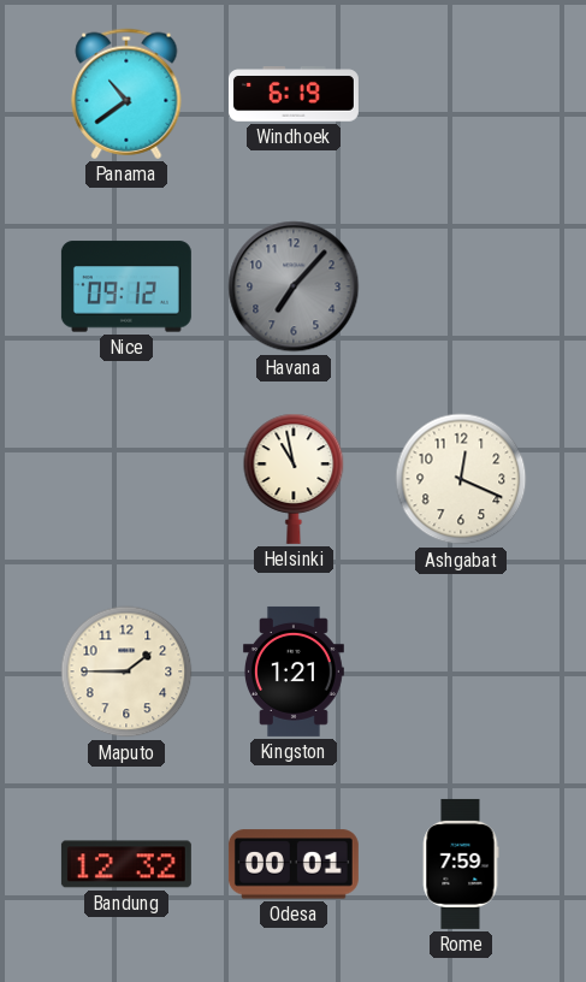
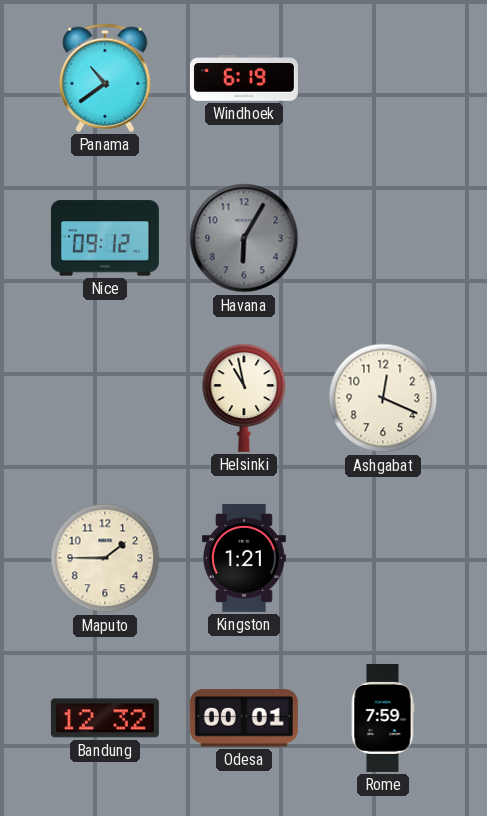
Havana: 7:07 -> 6:05 (244, 238)
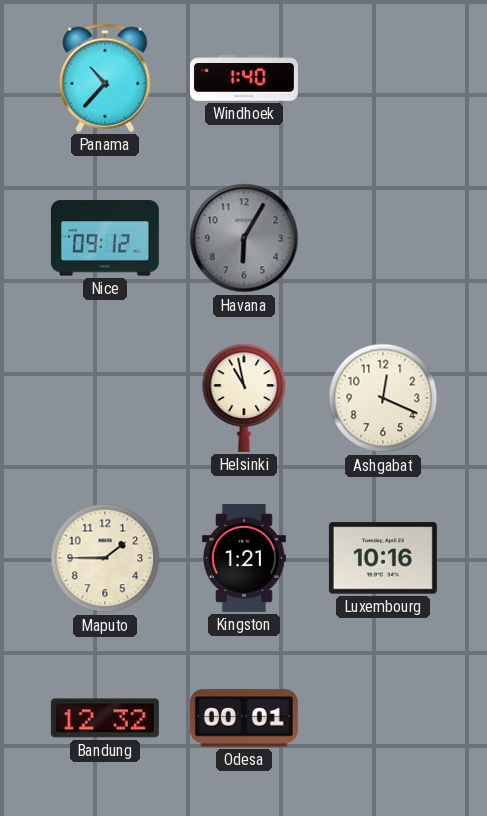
Panama: 10:39 -> 10:37 (105, 78)
Windhoek: 6:19 -> 1:40 (244, 78)
Luxembourg: none -> 10:16 (383, 558)
Rome: 7:59 -> none (383, 718)
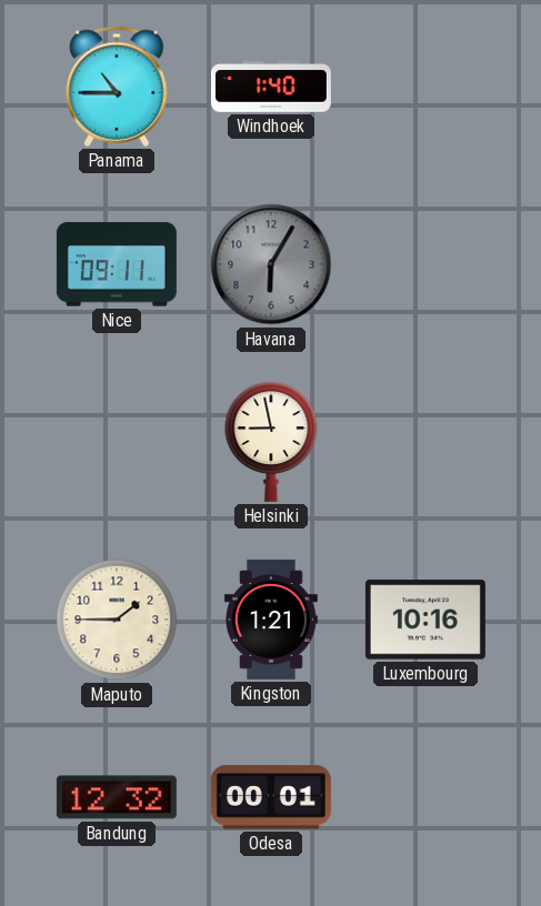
Panama: 10:37 -> 10:45 (117, 87)
Nice: 09:12 -> 09:11 (117, 264)
Helsinki: 10:58 -> 8:58 (271, 442)
Ashgabat: 12:19 -> none (383, 398)
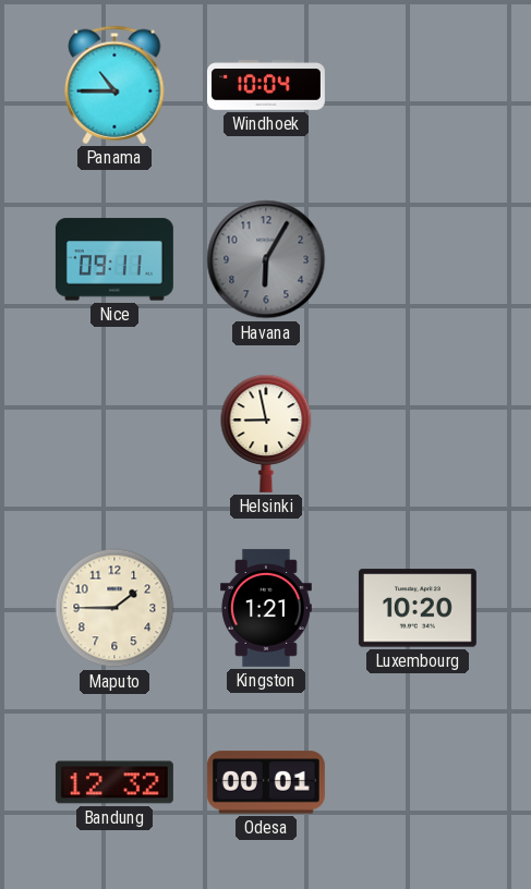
Windhoek: 1:40 -> 10:04 (266, 85)
Luxembourg: 10:16 -> 10:20 (418, 608)
